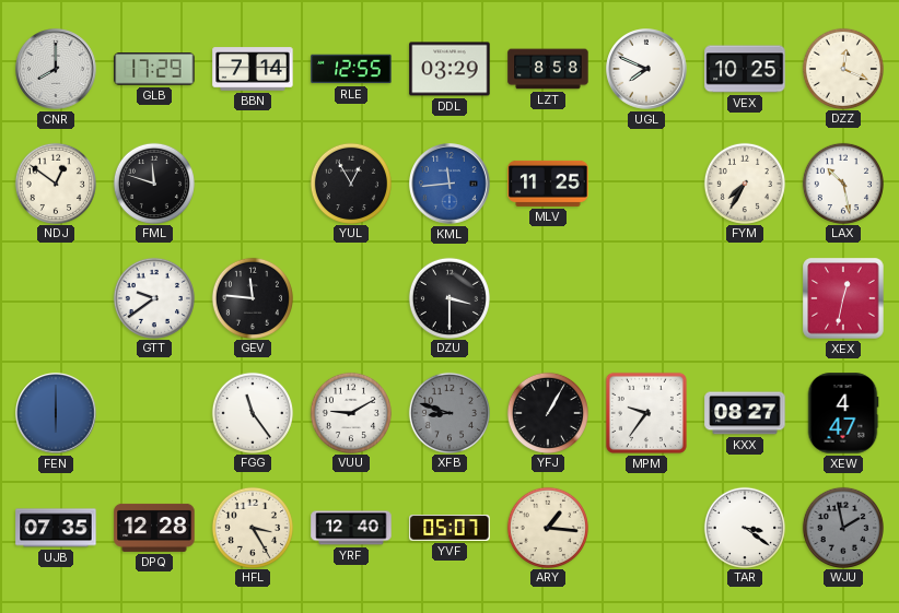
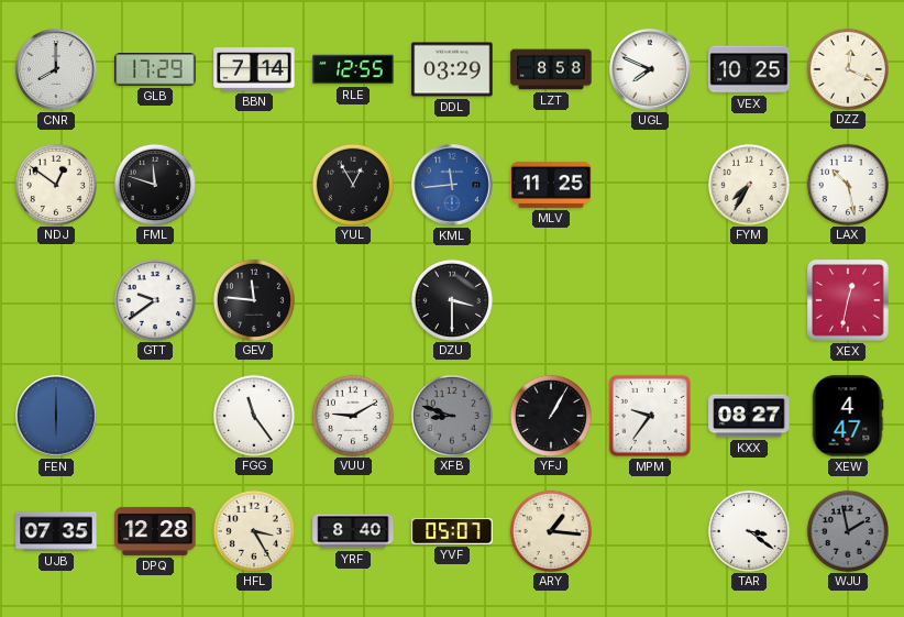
YRF: 12:40 -> 8:40 (353, 531)
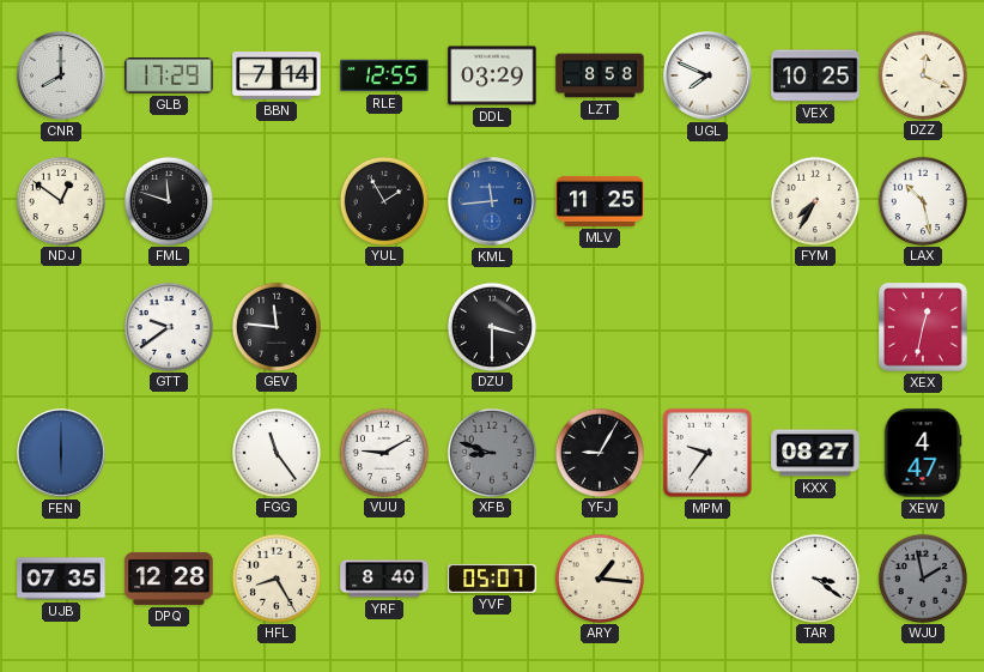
YUL: 12:55 -> 1:55 (383, 200)
YFJ: 1:05 -> 9:05 (599, 452)
HFL: 3:25 -> 8:25 (275, 577)
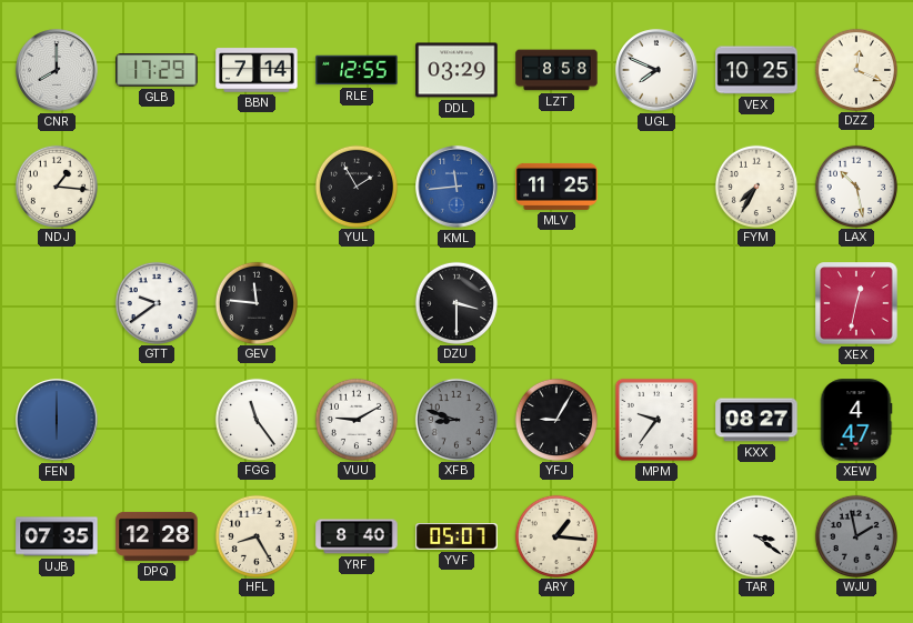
NDJ: 12:51 -> 1:16 (56, 185)
FML: 11:48 -> none (168, 200)
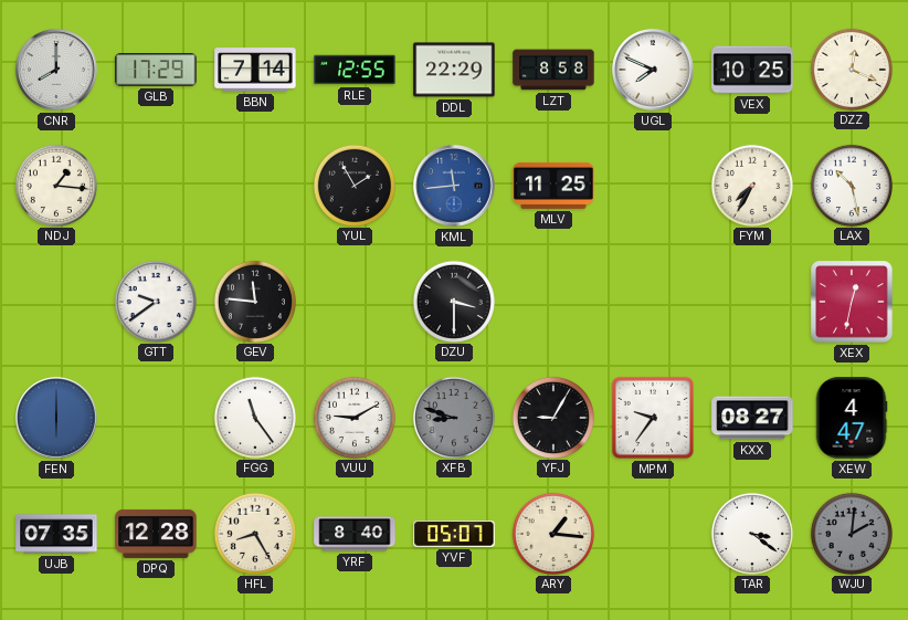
DDL: 03:29 -> 22:29 (454, 70)
WJU: 1:58 -> 2:01 (851, 533)
